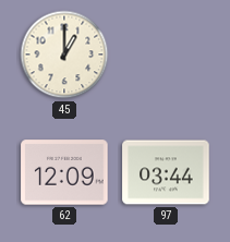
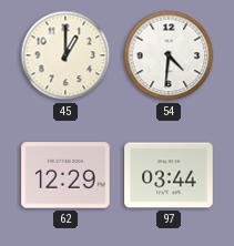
54: none -> 4:31 (169, 55)
62: 12:09 -> 12:29 (65, 175)
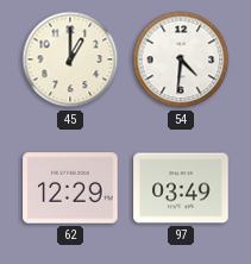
97: 03:44 -> 03:49 (181, 188)
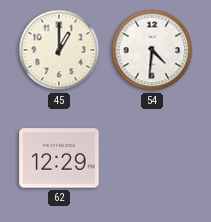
97: 03:49 -> none (181, 188)
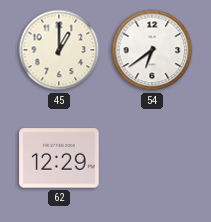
54: 4:31 -> 6:39 (152, 50)
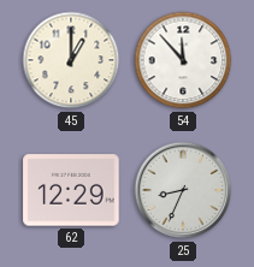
54: 6:39 -> 11:53 (183, 60)
25: none -> 8:34 (183, 190)
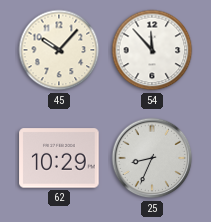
45: 1:00 -> 10:07 (59, 50)
62: 12:29 -> 10:29 (59, 158)
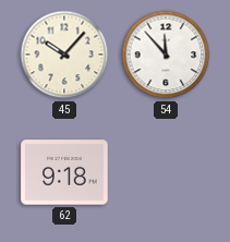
62: 10:29 -> 9:18 (64, 172)
25: 8:34 -> none (152, 158)
